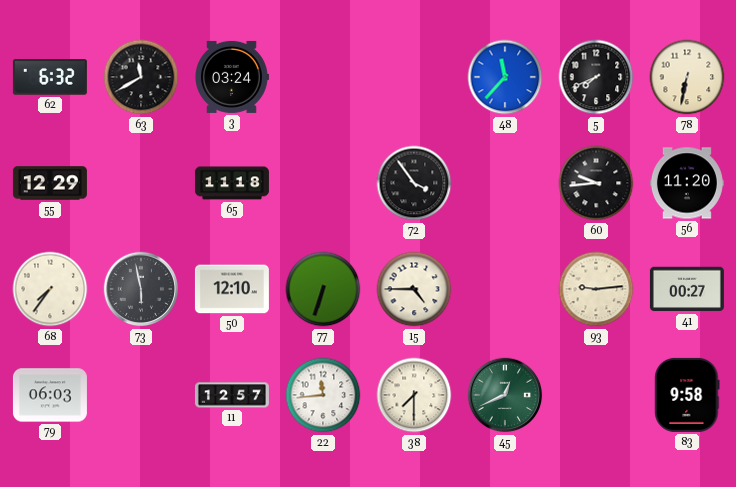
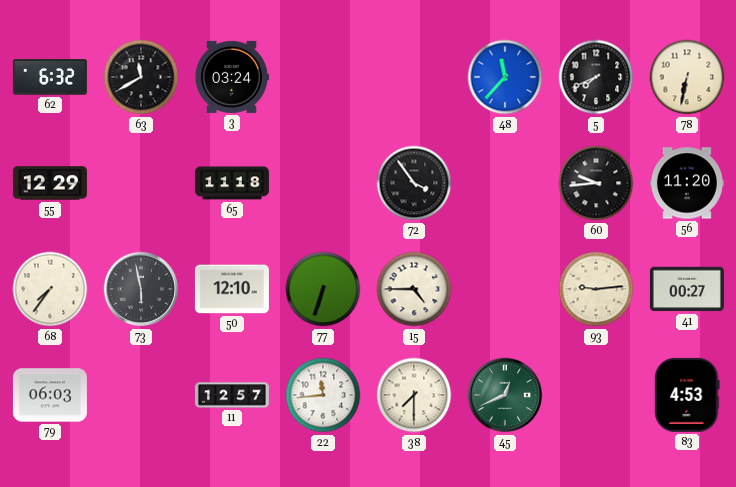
83: 9:58 -> 4:53 (687, 395)
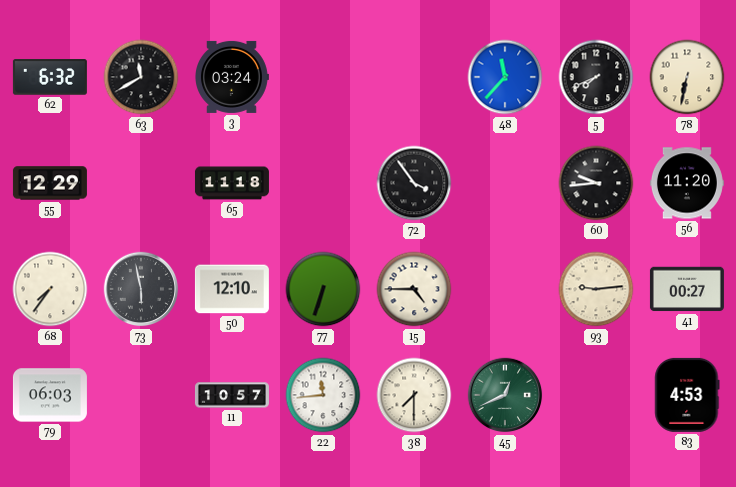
11: 12:57 -> 10:57 (232, 395)
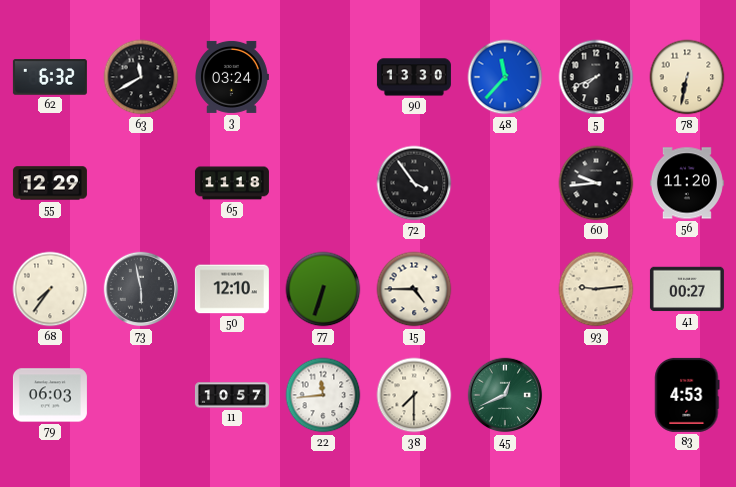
90: none -> 13:30 (414, 77)
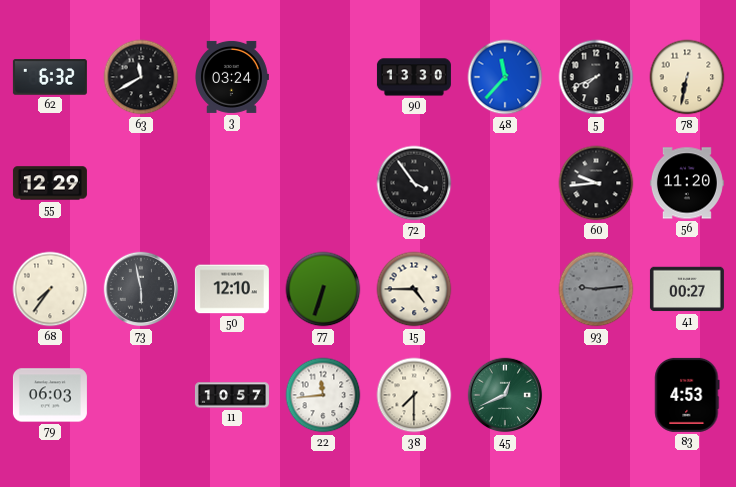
65: 11:18 -> none (232, 183)
93 dial: cream -> grey (596, 289)
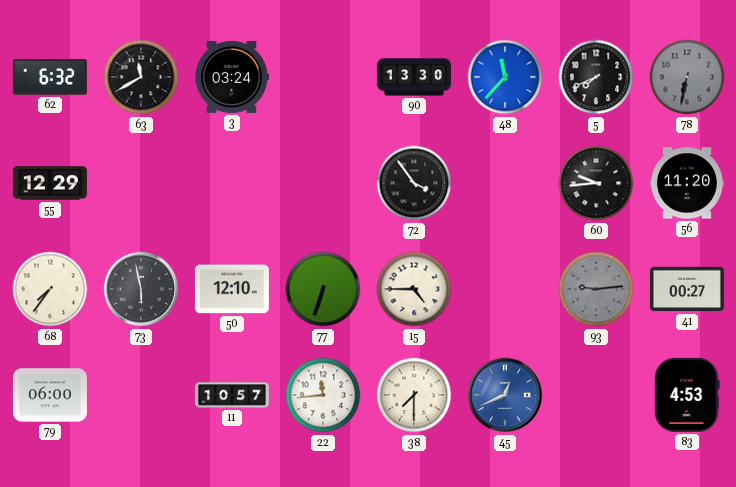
78 dial: cream -> grey (687, 77)
79: 06:03 -> 06:00 (50, 395)
45 dial: green -> blue (505, 395)
